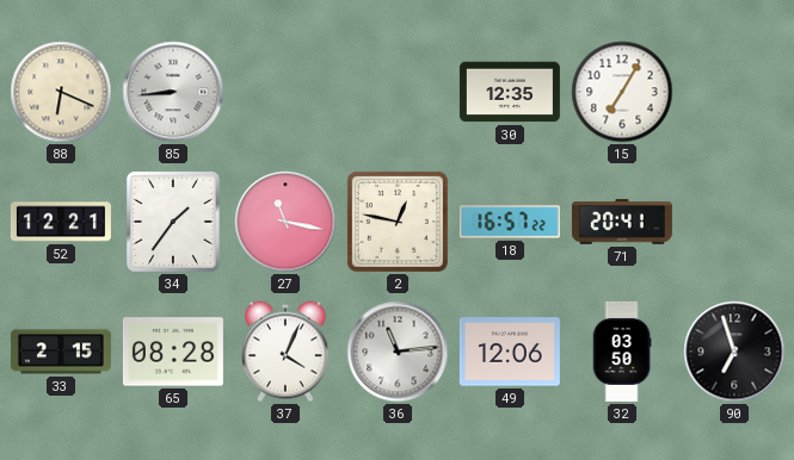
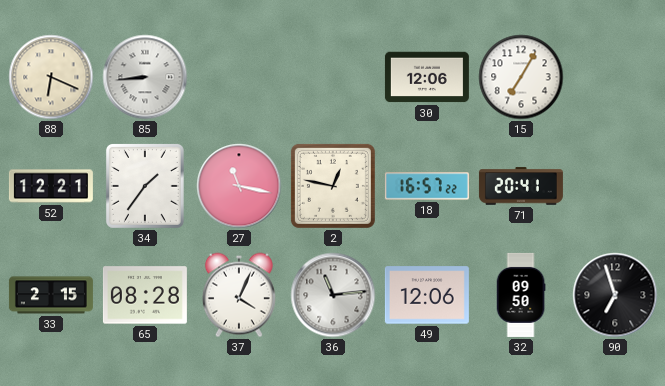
30: 12:35 -> 12:06 (427, 77)
32: 03:50 -> 09:50 (521, 295)
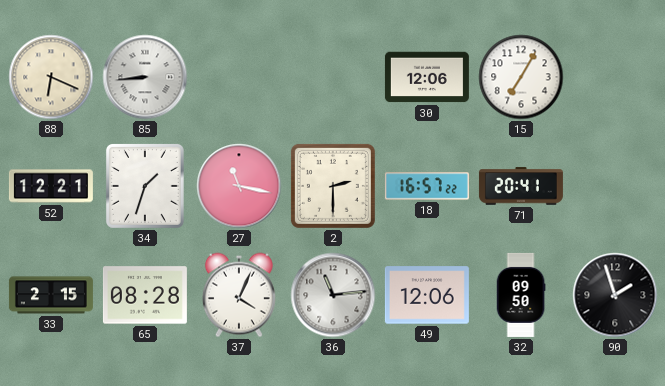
34: 1:36 -> 1:33 (145, 186)
2: 12:47 -> 2:30 (333, 186)
90: 6:57 -> 1:57 (615, 295)
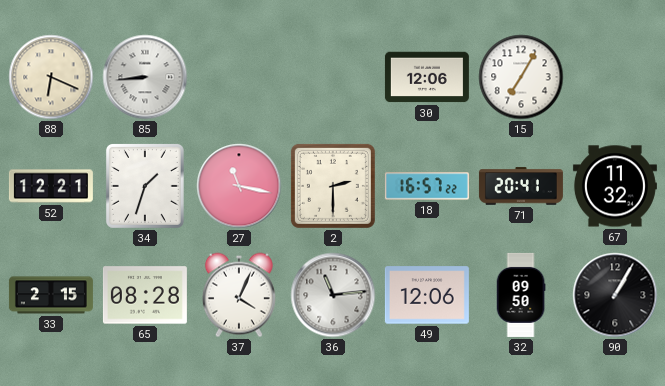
67: none -> 11:32 (615, 186)
90: 1:57 -> 1:05 (615, 295)
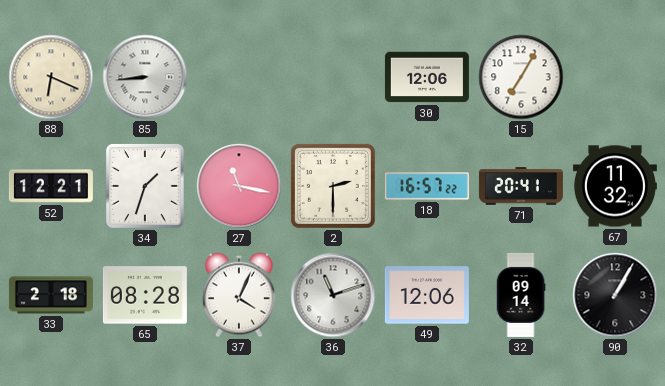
33: 2:15 -> 2:18 (51, 295)
36: 11:14 -> 11:12 (333, 295)
32: 09:50 -> 09:14 (521, 295)
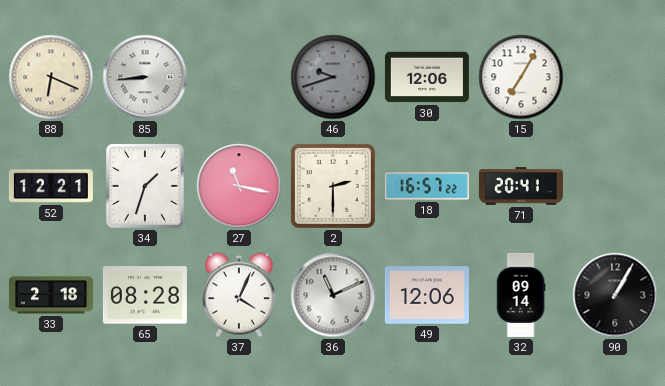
46: none -> 9:42 (333, 77)
67: 11:32 -> none (615, 186)
36: 11:12 -> 11:11 (333, 295)
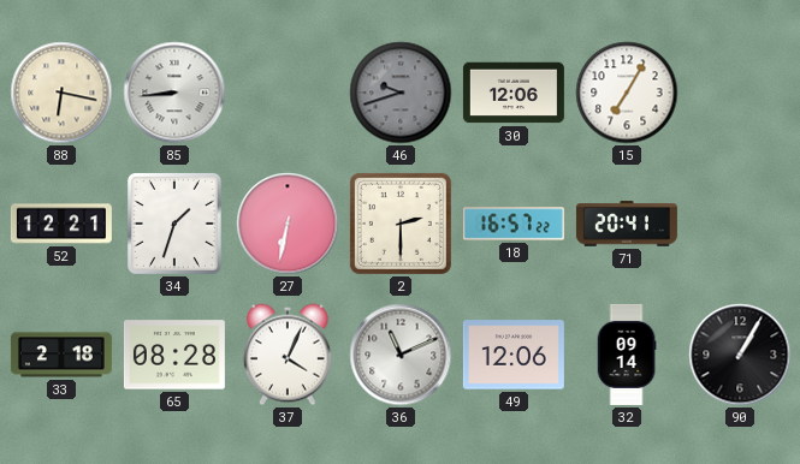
88: 6:19 -> 6:17 (61, 93)
27: 11:17 -> 6:32 (288, 224)
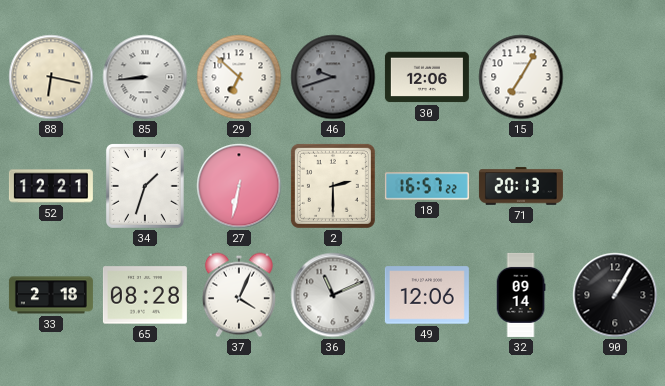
29: none -> 6:52 (239, 77)
71: 20:41 -> 20:13 (521, 186)
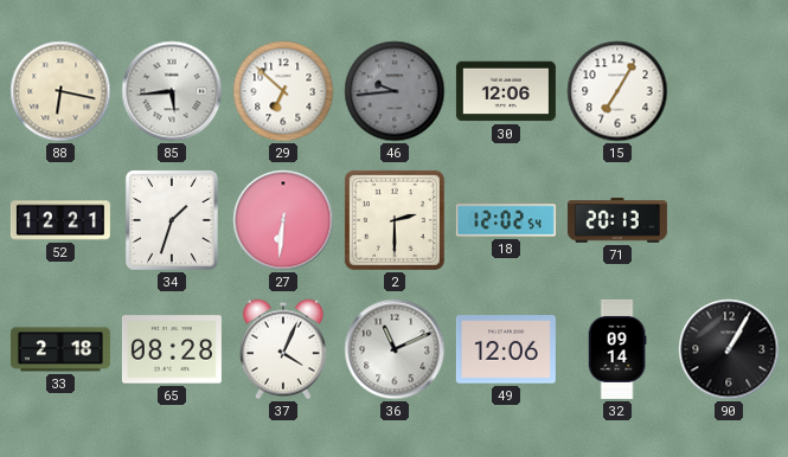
85: 8:44 -> 5:44 (172, 91)
46: 9:42 -> 9:44 (395, 91)
27: 6:32 -> 6:31 (283, 220)
18: 16:57 -> 12:02 (506, 220)
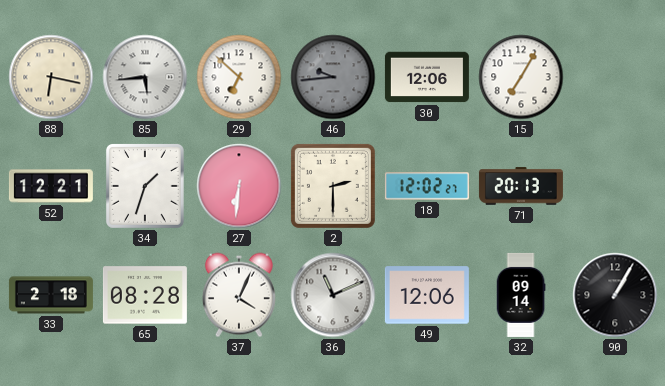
18: 12:02:54 -> 12:02:27 (427, 186)
